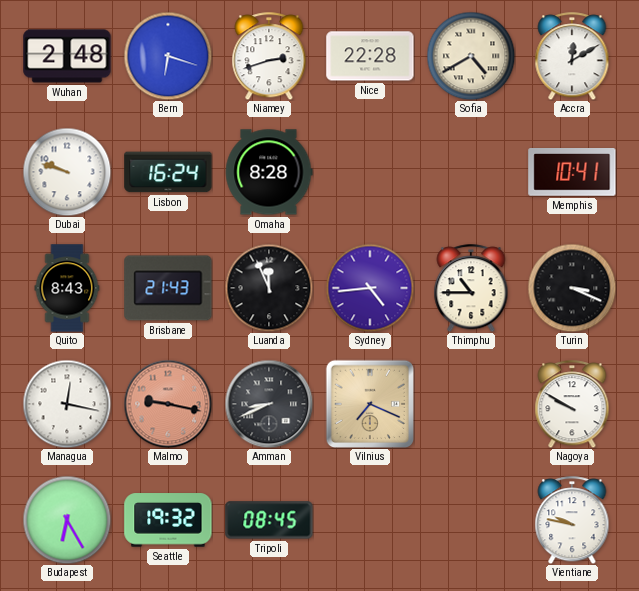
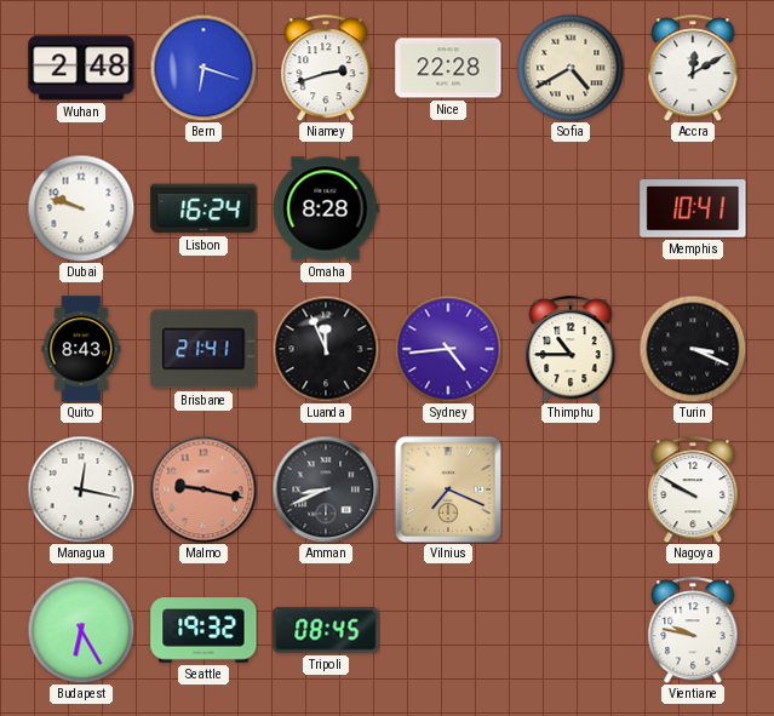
Brisbane: 21:43 -> 21:41 (203, 349)
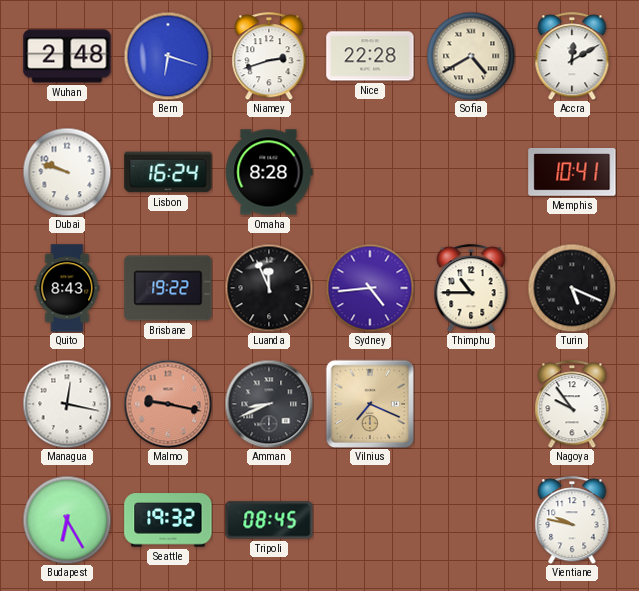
Brisbane: 21:41 -> 19:22 (168, 288)
Turin: 3:19 -> 5:19 (572, 288)
Nagoya: 9:50 -> 9:54 (572, 404)
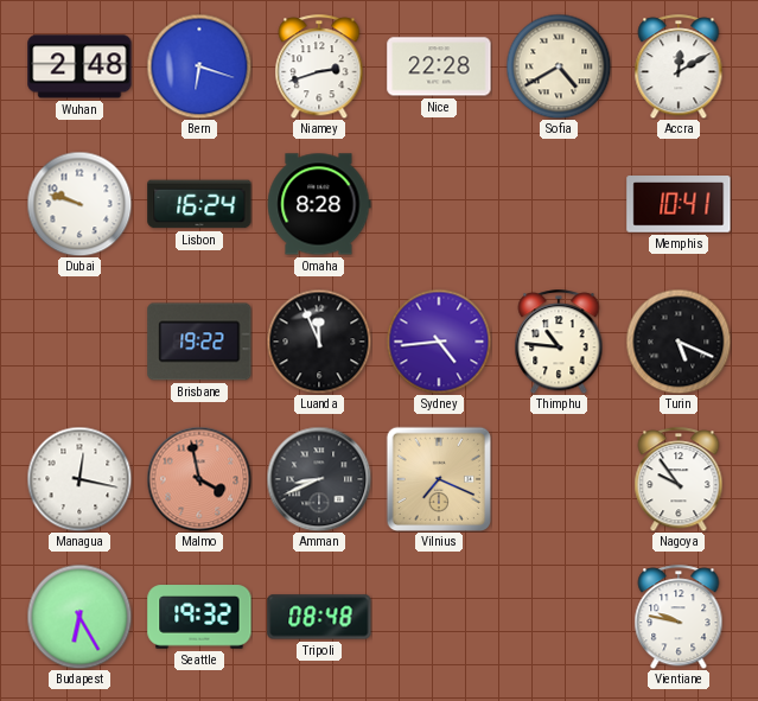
Quito: 8:43 -> none (67, 288)
Thimphu: 10:45 -> 10:46 (559, 342)
Malmo: 9:17 -> 3:58 (199, 479)
Tripoli: 08:45 -> 08:48 (319, 617)
